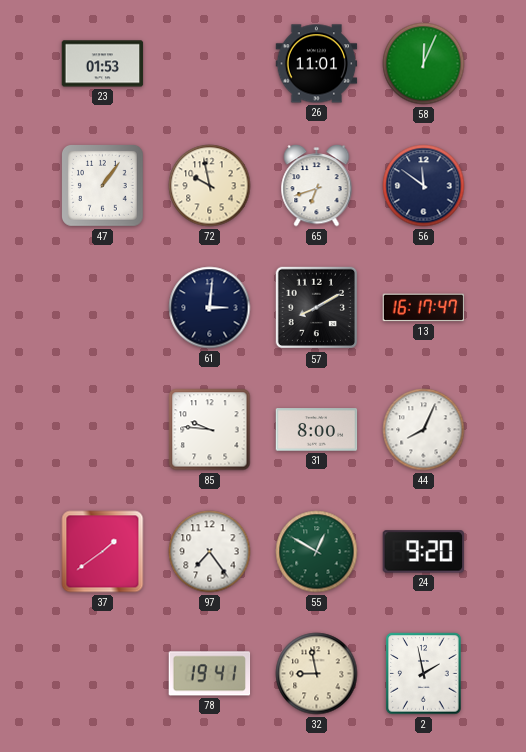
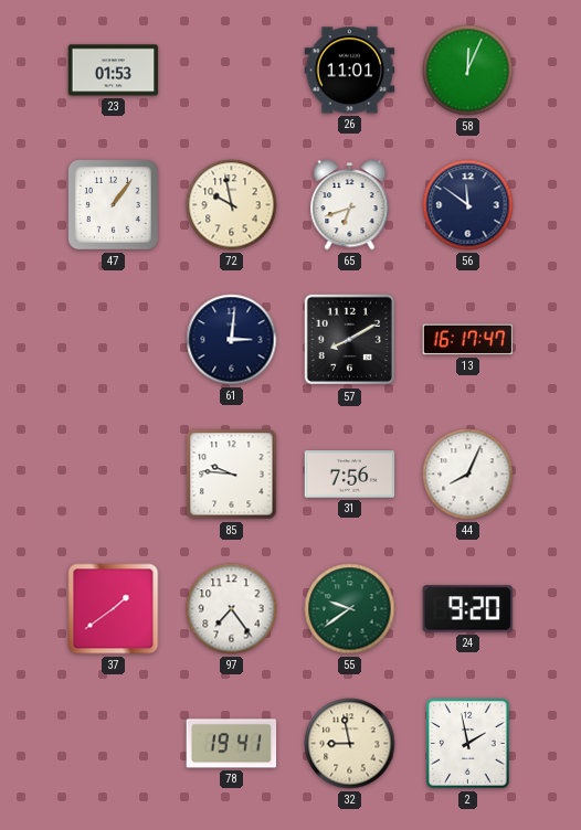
31: 8:00 -> 7:56 (350, 475)
55: 12:50 -> 9:39 (350, 609)
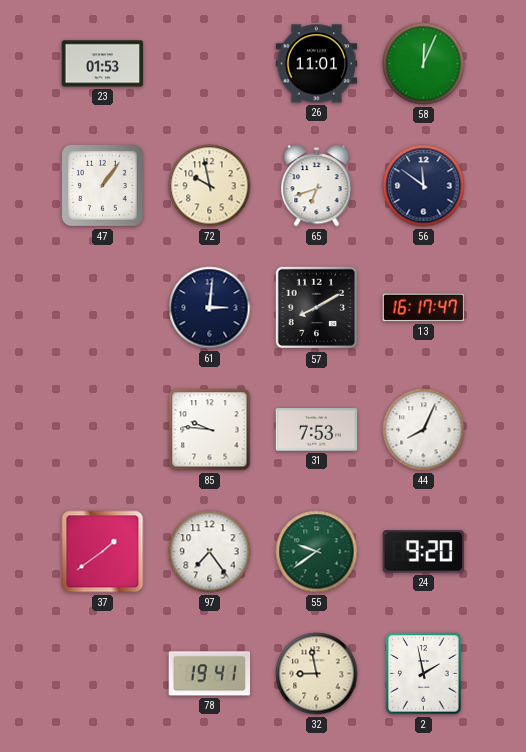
31: 7:56 -> 7:53 (317, 430)
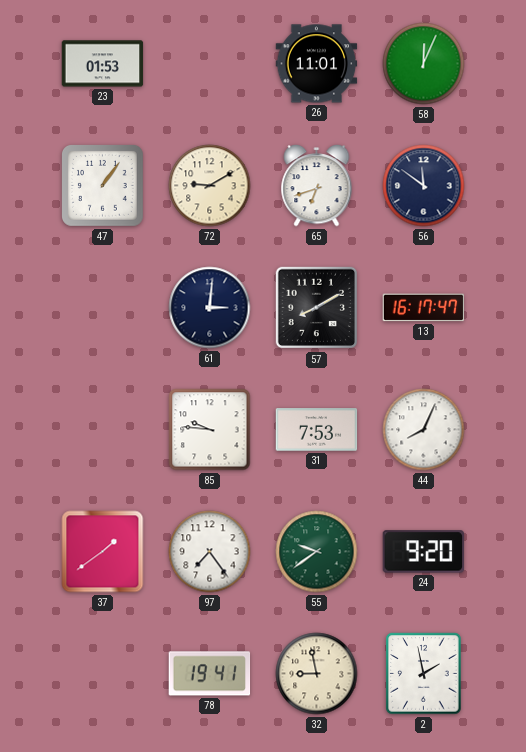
72: 9:58 -> 9:10 (210, 186)
